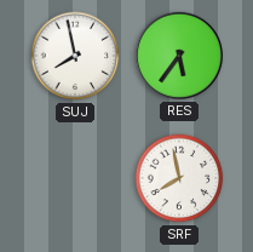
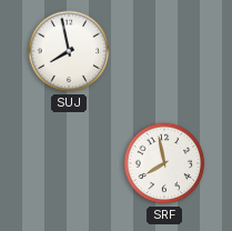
RES: 5:36 -> none (179, 56)
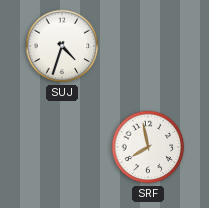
SUJ: 7:58 -> 4:33 (62, 46)
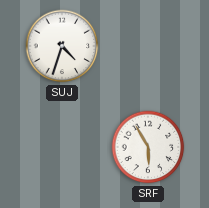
SRF: 7:58 -> 5:55 (148, 147)
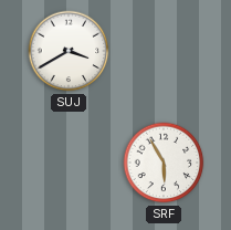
SUJ: 4:33 -> 3:40 (69, 51)
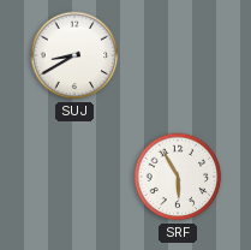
SUJ: 3:40 -> 8:40 (74, 55)
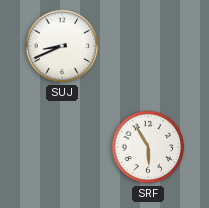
SUJ: 8:40 -> 8:41 (62, 46)
